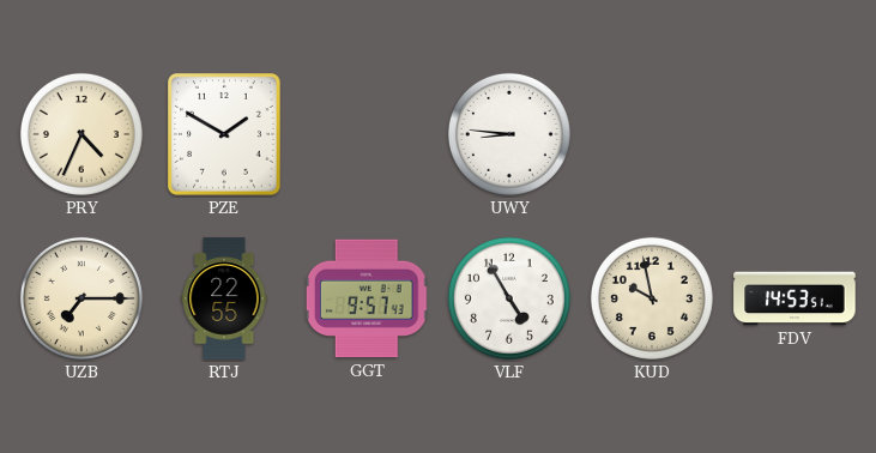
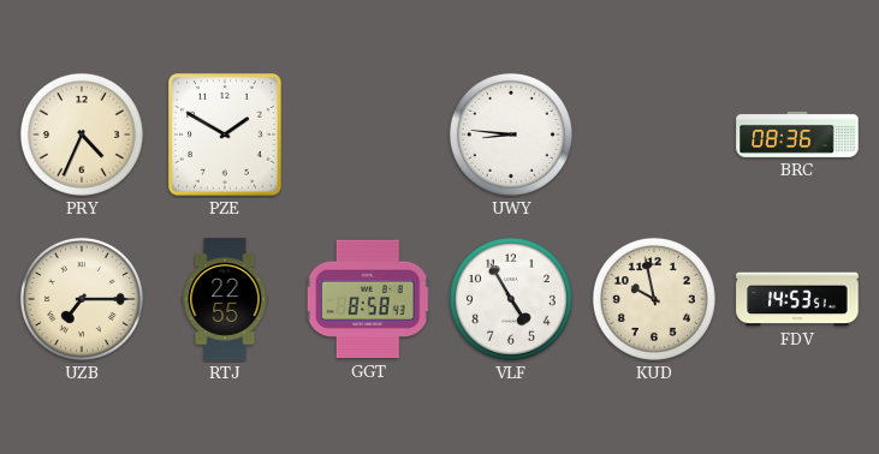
BRC: none -> 08:36 (797, 135)
GGT: 9:57 -> 8:58 (368, 299)
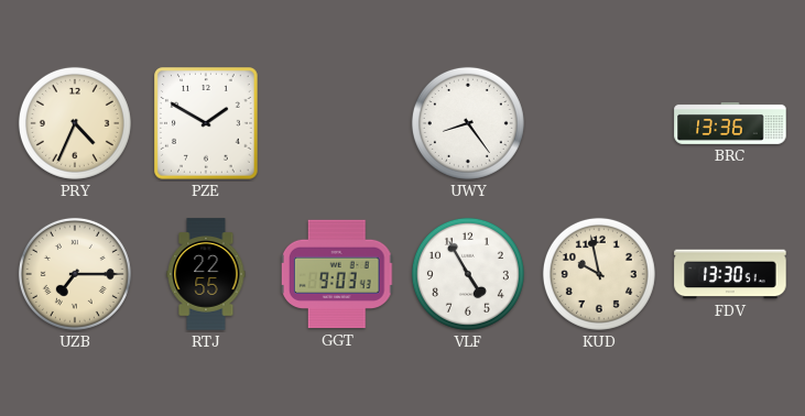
UWY: 8:46 -> 8:24 (468, 123)
BRC: 08:36 -> 13:36 (730, 123)
GGT: 8:58 -> 9:03 (337, 274)
FDV: 14:53 -> 13:30 (730, 274)
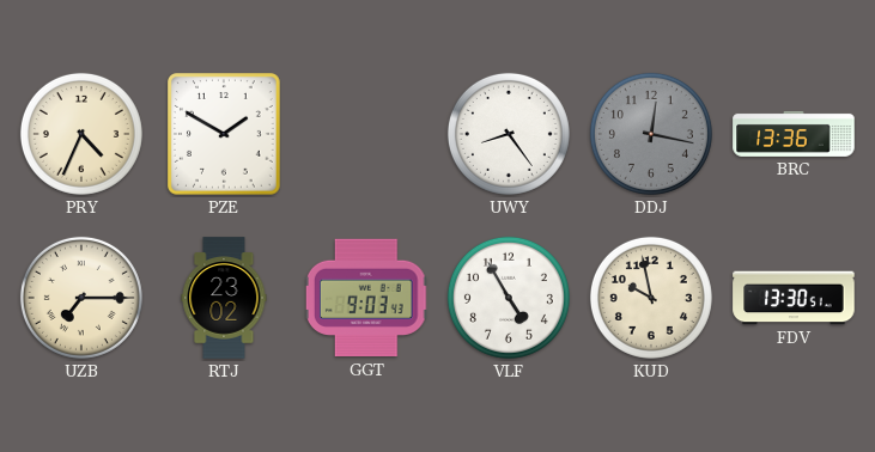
DDJ: none -> 12:17 (651, 134)
RTJ: 22:55 -> 23:02 (224, 298)
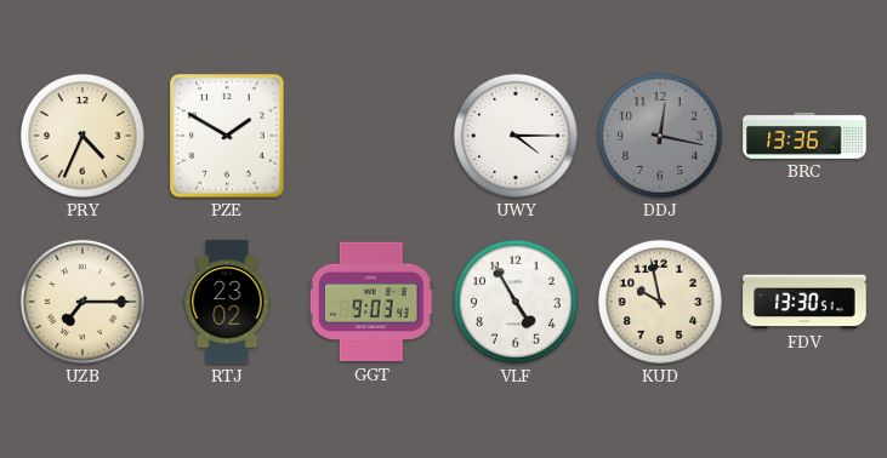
UWY: 8:24 -> 4:15 (516, 136)
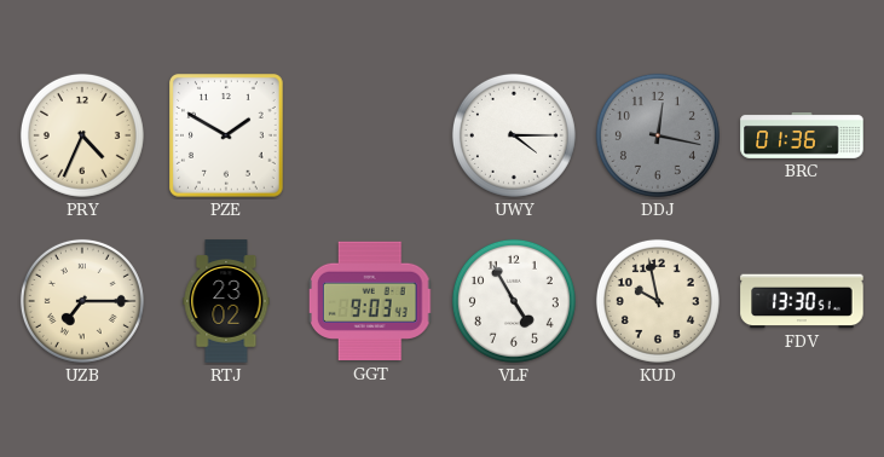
BRC: 13:36 -> 01:36 (802, 135)
